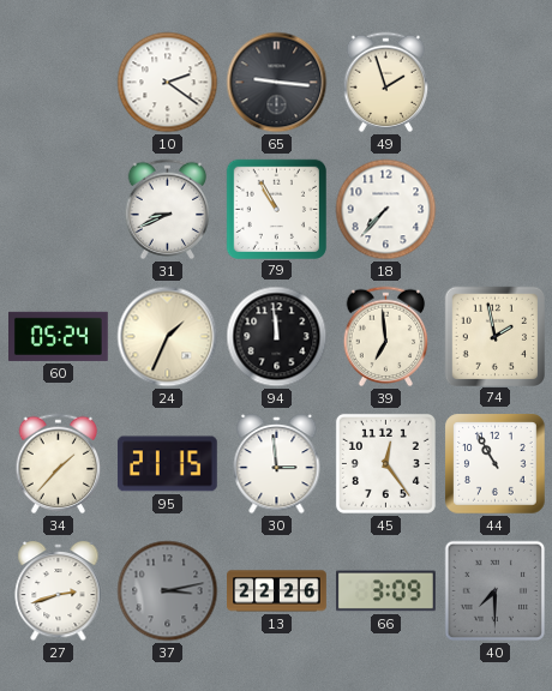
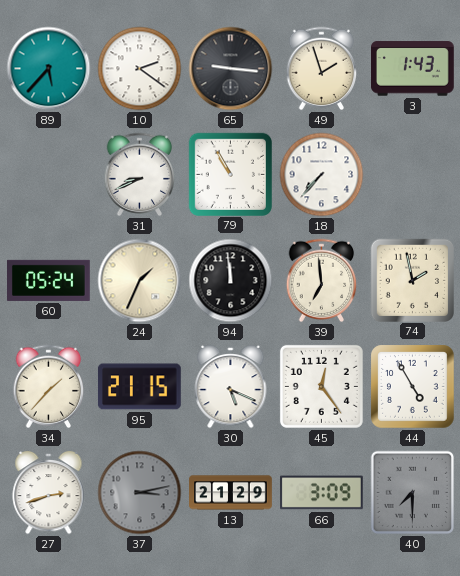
89: none -> 5:37 (49, 69)
3: none -> 1:43 (413, 69)
30: 2:59 -> 5:19 (231, 387)
44: 10:55 -> 4:55 (413, 387)
13: 22:26 -> 21:29 (231, 493)
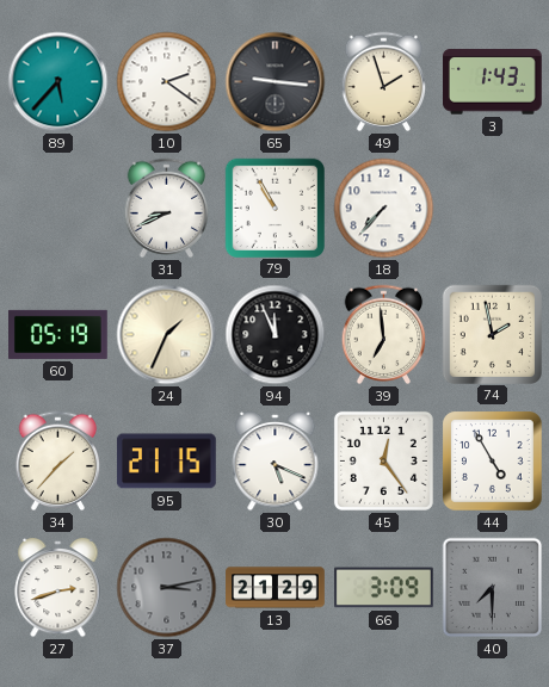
60: 05:24 -> 05:19 (58, 334)
94: 11:59 -> 11:56 (276, 335)
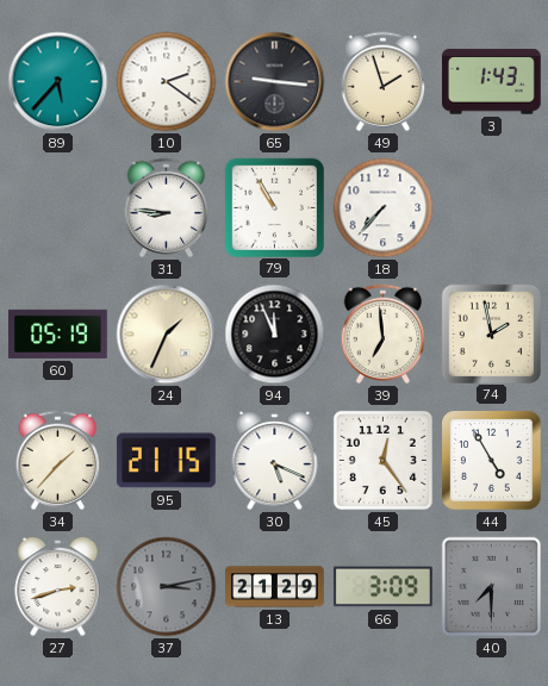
31: 8:41 -> 8:46 (167, 208)
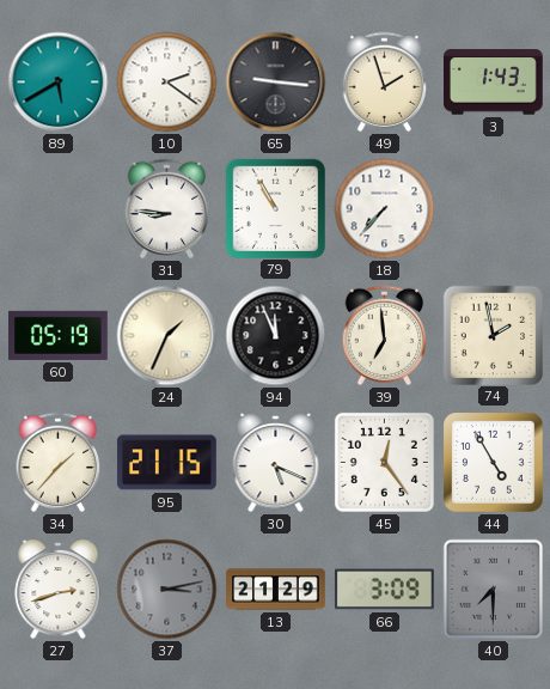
89: 5:37 -> 5:40 (59, 83)
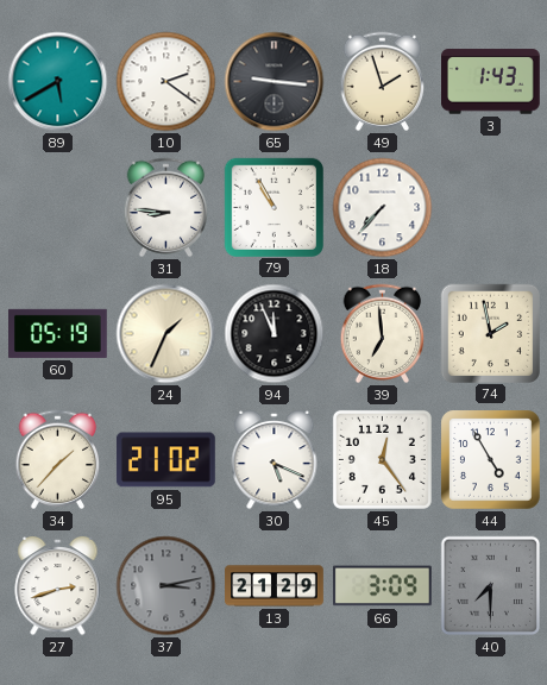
95: 21:15 -> 21:02 (165, 460)
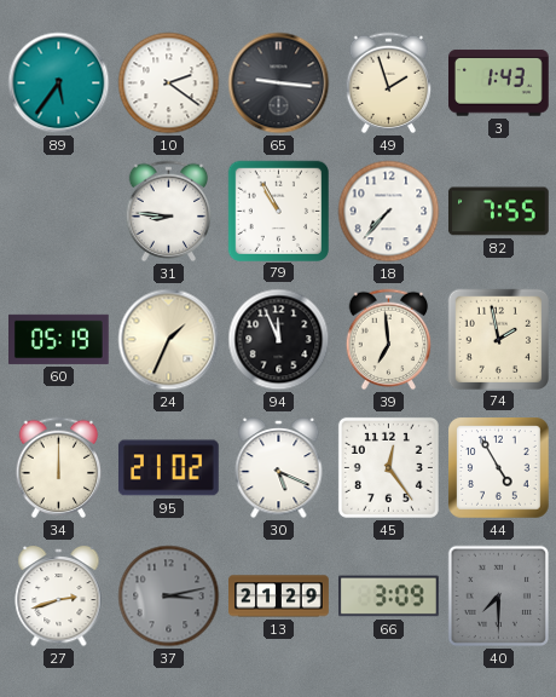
89: 5:40 -> 5:36 (59, 83)
82: none -> 7:55 (499, 212)
34: 1:37 -> 12:00 (59, 468)
